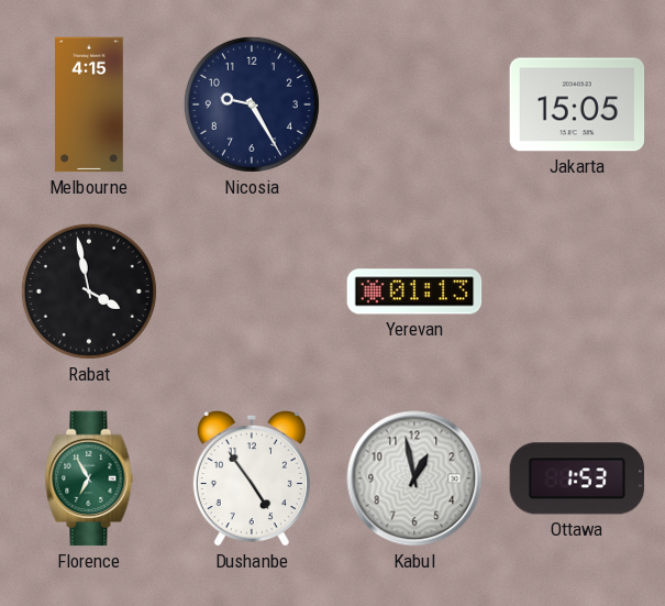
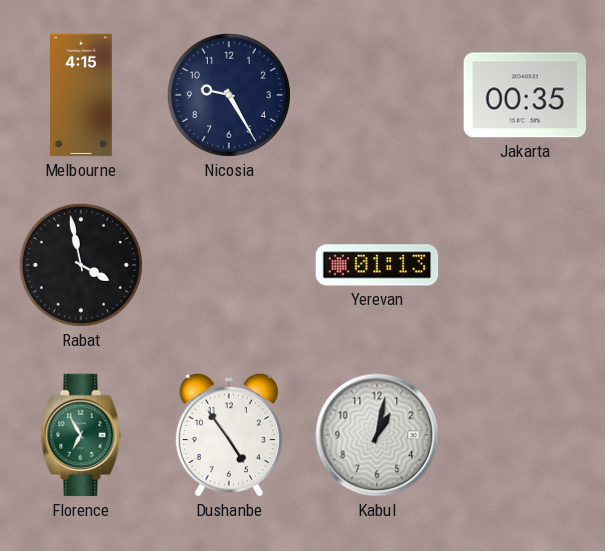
Jakarta: 15:05 -> 00:35 (525, 95)
Kabul: 12:58 -> 1:02 (377, 435)
Ottawa: 1:53 -> none (577, 478)
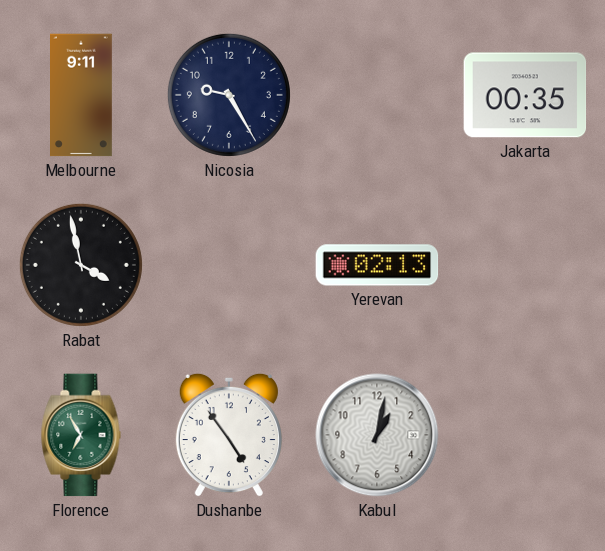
Melbourne: 4:15 -> 9:11 (82, 95)
Yerevan: 01:13 -> 02:13 (377, 265)
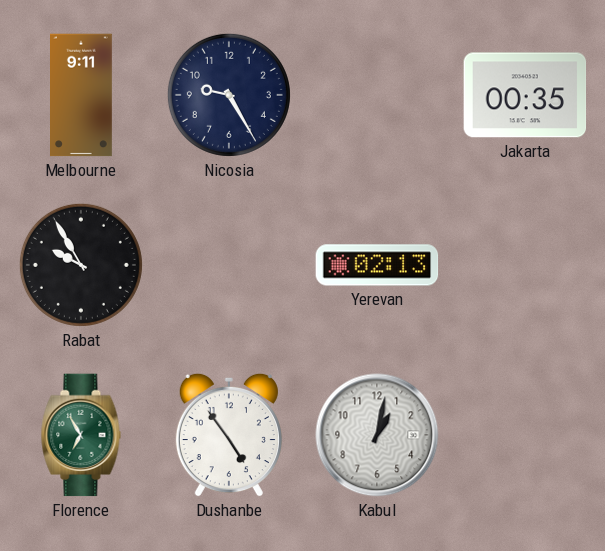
Rabat: 3:58 -> 9:55 (81, 265)
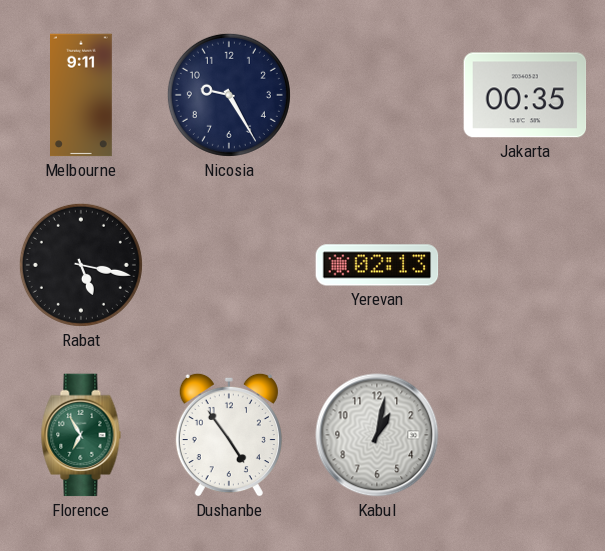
Rabat: 9:55 -> 5:17 (81, 265)
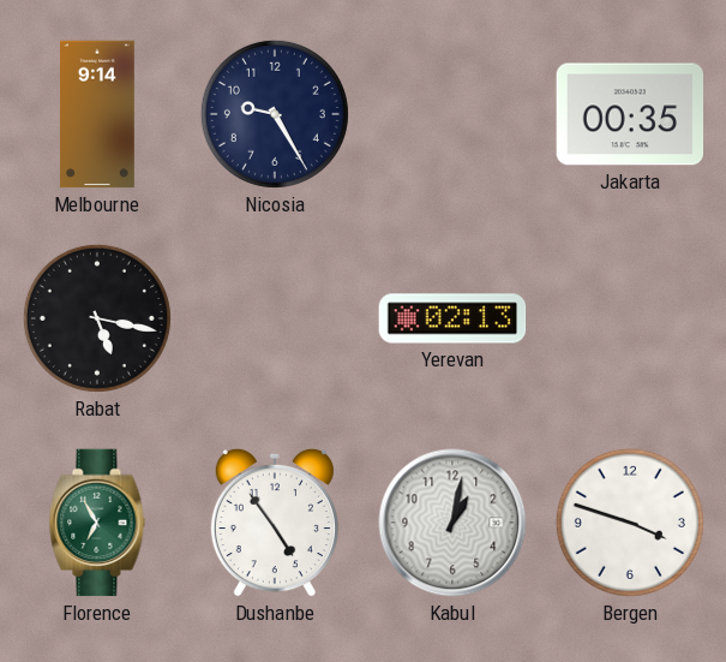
Melbourne: 9:11 -> 9:14 (98, 114)
Bergen: none -> 3:48 (630, 523)
